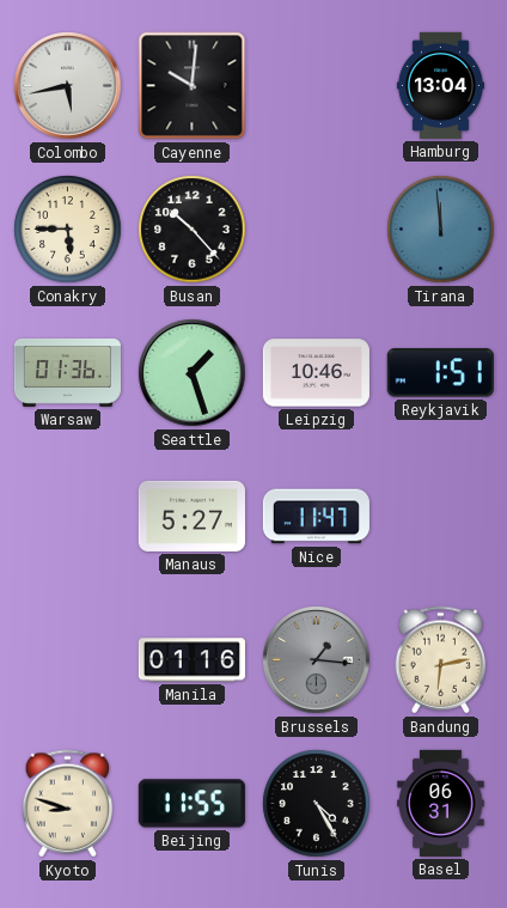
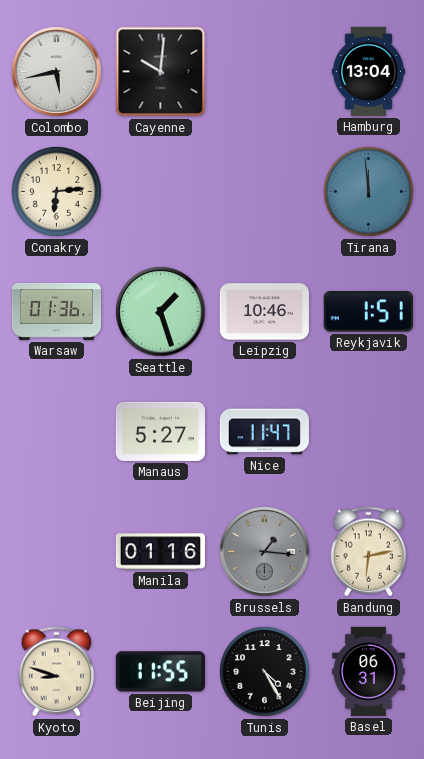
Conakry: 5:45 -> 6:14 (57, 192)
Busan: 10:23 -> none (193, 230)
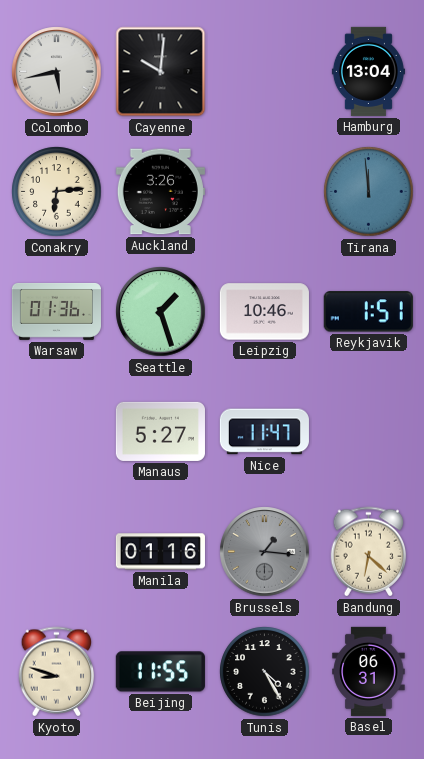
Auckland: none -> 3:26 (160, 192)
Bandung: 6:13 -> 6:22 (369, 552)
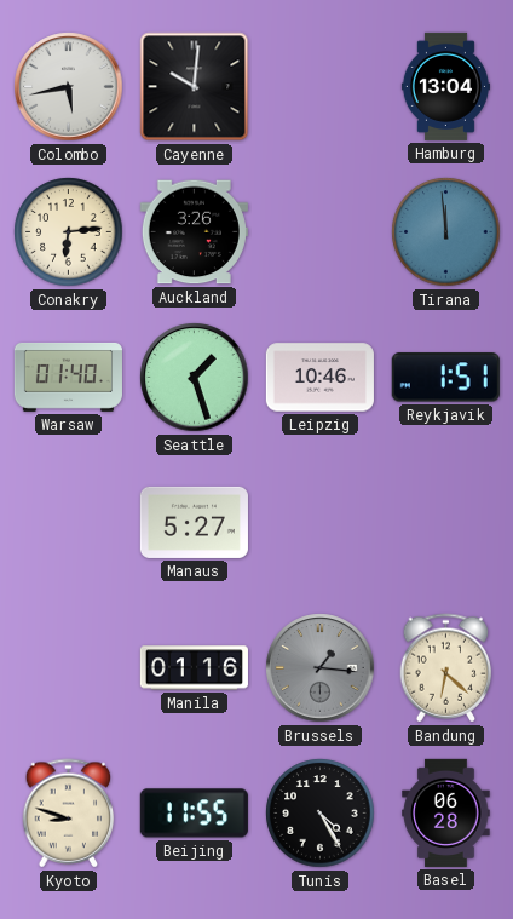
Warsaw: 01:36 -> 01:40 (68, 377)
Nice: 11:47 -> none (264, 432)
Basel: 06:31 -> 06:28 (446, 812)
